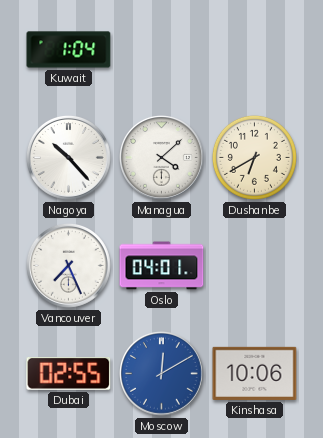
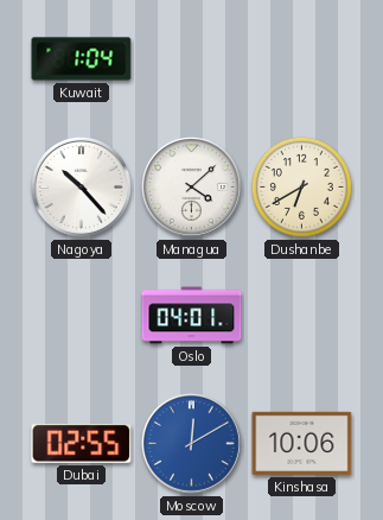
Vancouver: 7:26 -> none (69, 266)
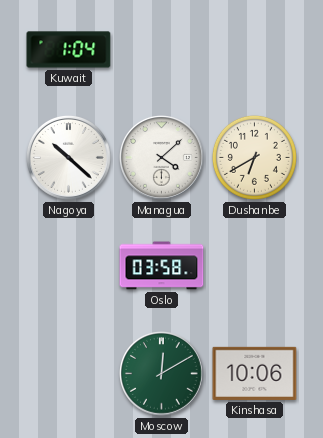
Nagoya: 10:23 -> 10:22 (69, 158)
Oslo: 04:01 -> 03:58 (162, 266)
Dubai: 02:55 -> none (82, 444)
Moscow dial: blue -> green (162, 374)
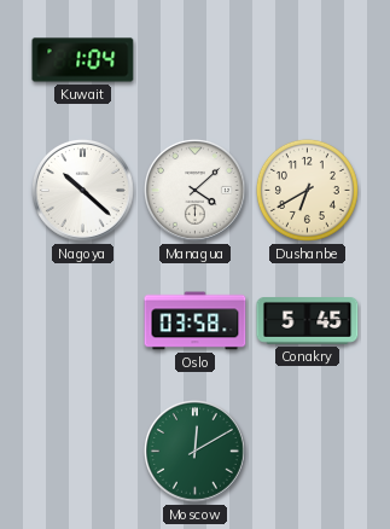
Conakry: none -> 5:45 (308, 321)
Kinshasa: 10:06 -> none (255, 373)
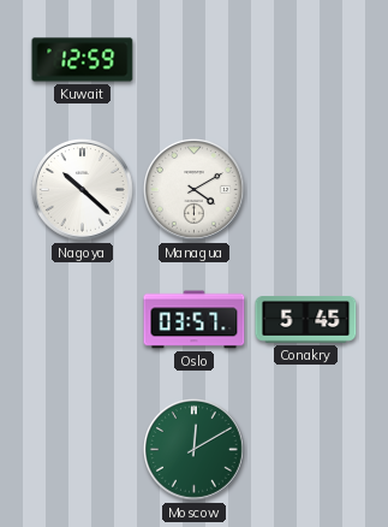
Kuwait: 1:04 -> 12:59 (83, 60)
Managua: 4:08 -> 4:10 (195, 190)
Dushanbe: 6:40 -> none (307, 190)
Oslo: 03:58 -> 03:57 (195, 320)
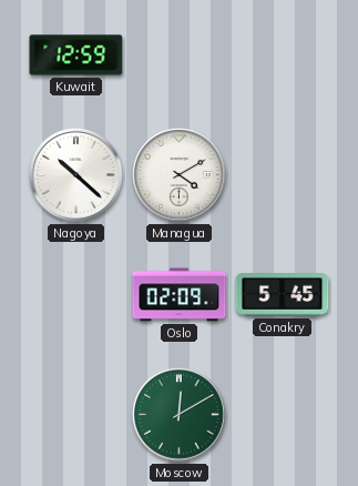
Oslo: 03:57 -> 02:09 (180, 295)
